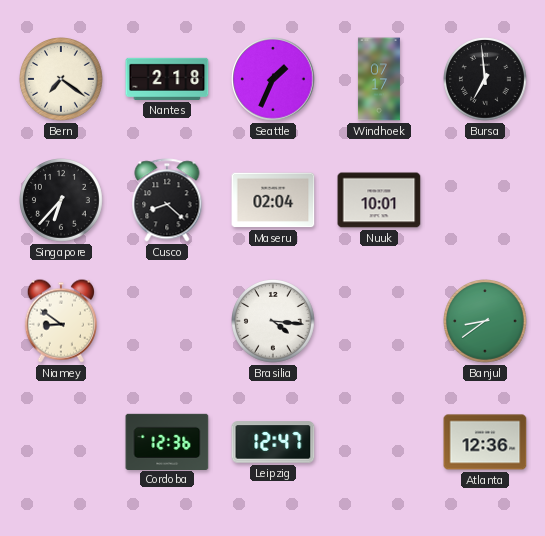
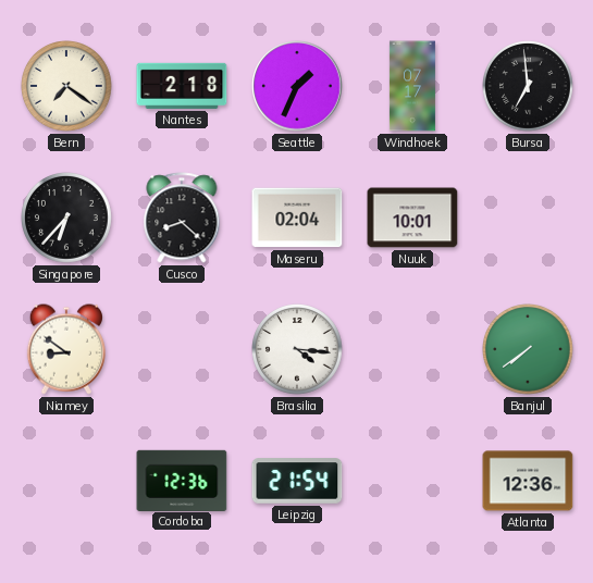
Banjul: 8:39 -> 7:39 (529, 350)
Leipzig: 12:47 -> 21:54 (297, 481)
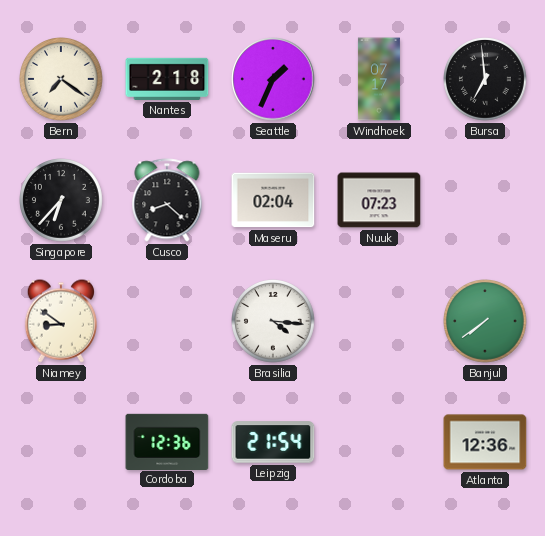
Nuuk: 10:01 -> 07:23 (379, 200)
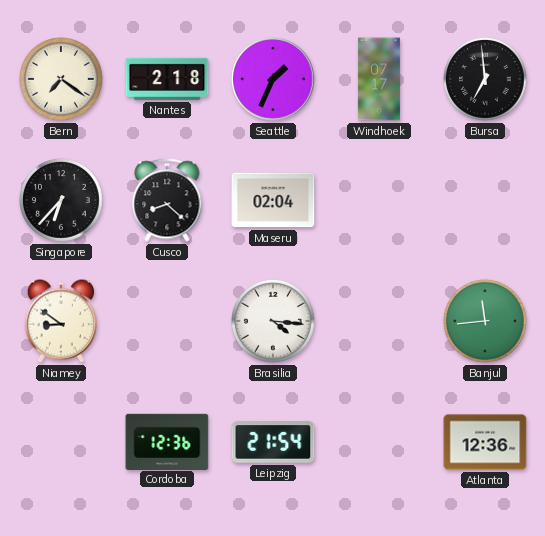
Nuuk: 07:23 -> none (379, 200)
Banjul: 7:39 -> 11:44 (486, 322)
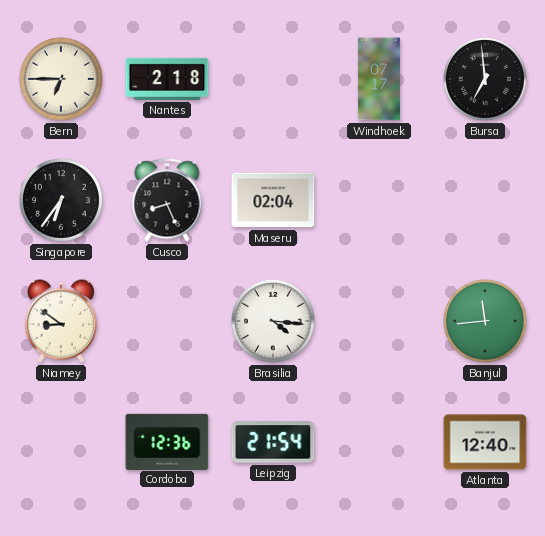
Bern: 7:21 -> 6:45 (62, 80)
Seattle: 1:34 -> none (273, 79)
Singapore: 6:37 -> 6:36 (62, 201)
Cusco: 8:22 -> 8:26 (167, 200)
Atlanta: 12:36 -> 12:40 (485, 442)
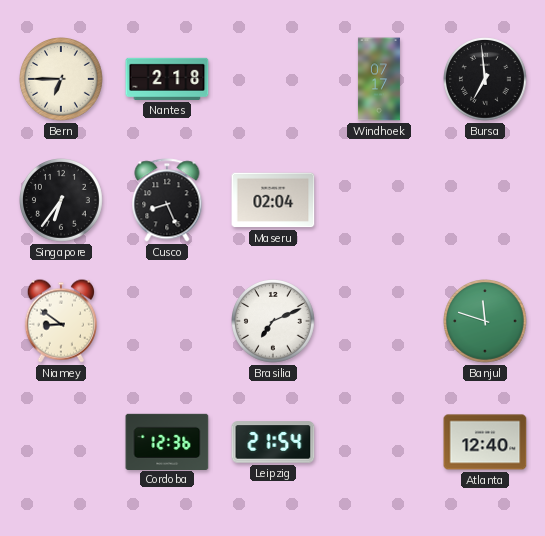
Brasilia: 4:16 -> 7:11 (274, 322)
Banjul: 11:44 -> 11:48 (486, 322)
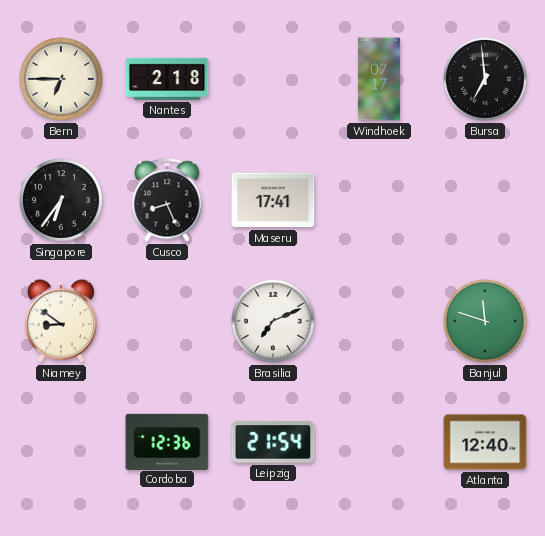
Maseru: 02:04 -> 17:41 (273, 200)
